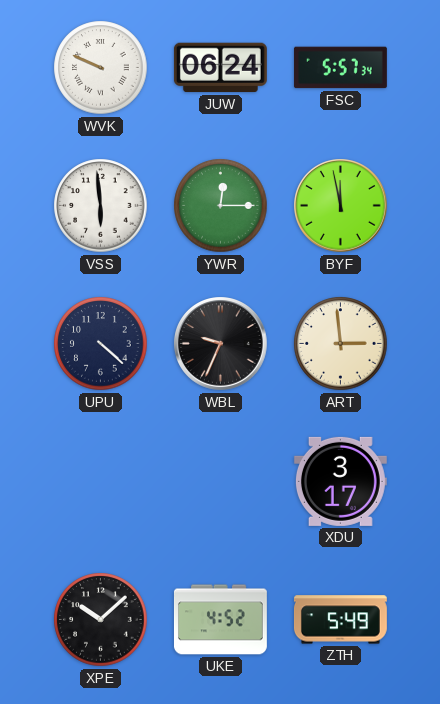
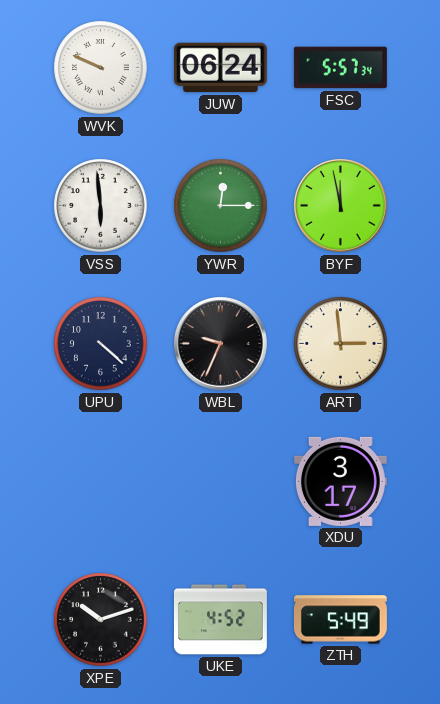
XPE: 10:08 -> 10:12 (101, 620)
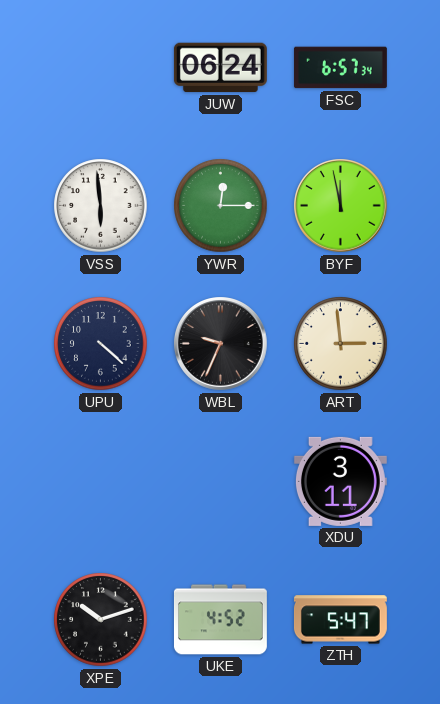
WVK: 9:49 -> none (101, 68)
FSC: 5:57 -> 6:57 (340, 68)
XDU: 3:17 -> 3:11 (340, 481)
ZTH: 5:49 -> 5:47 (340, 620)
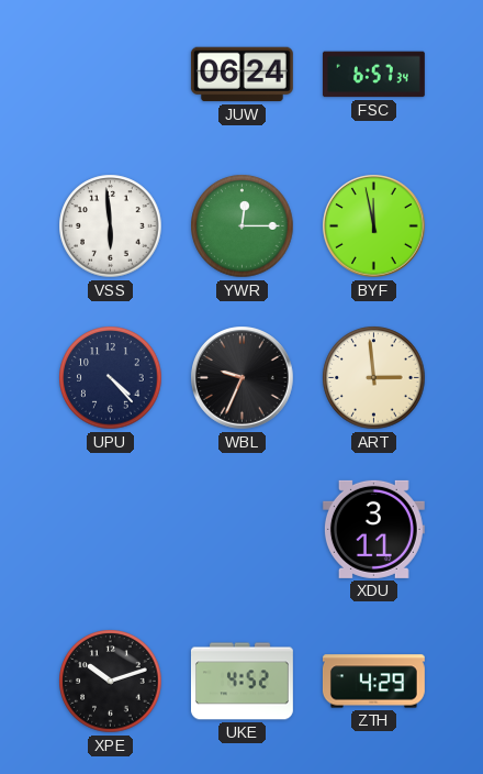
UPU: 4:22 -> 4:23 (111, 378)
ZTH: 5:47 -> 4:29 (373, 682)
